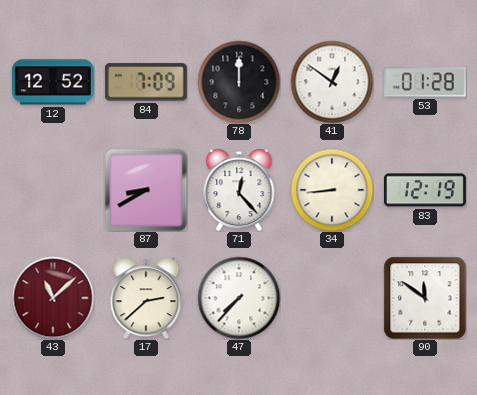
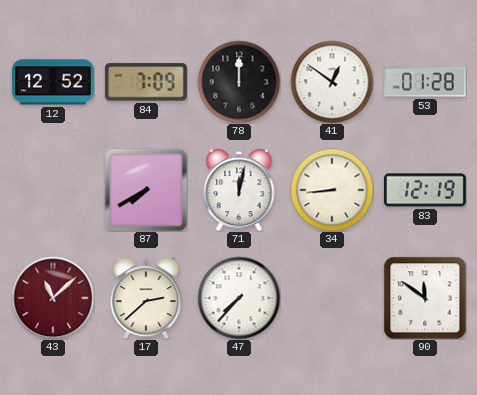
87: 8:40 -> 7:40 (146, 190)
71: 12:23 -> 12:02 (239, 190)
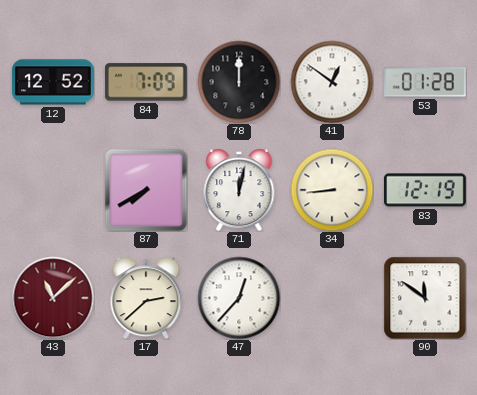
47: 7:37 -> 12:37 (239, 298)
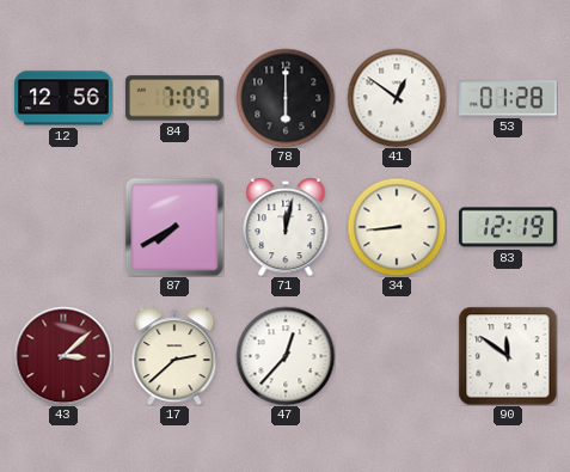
12: 12:52 -> 12:56 (63, 98)
78: 12:00 -> 6:00 (286, 98)
43: 11:08 -> 3:08 (63, 356)
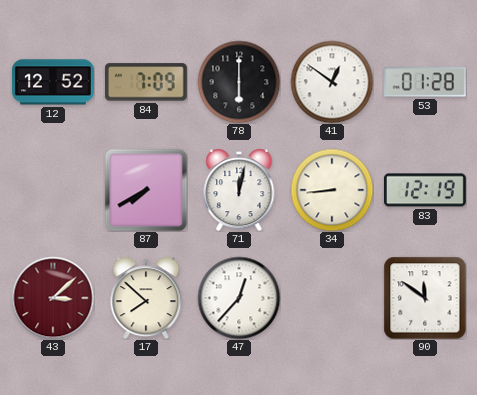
12: 12:56 -> 12:52 (53, 82)
17: 2:38 -> 7:52 (146, 298)
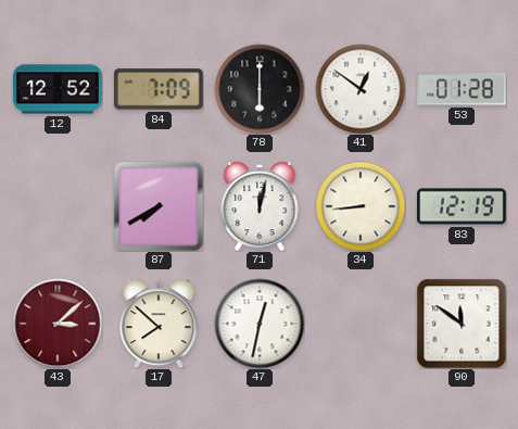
47: 12:37 -> 12:32 (260, 324)
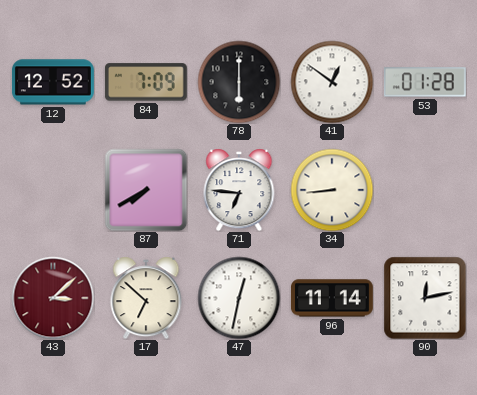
71: 12:02 -> 6:46 (239, 190)
83: 12:19 -> none (462, 206)
17: 7:52 -> 6:52 (146, 298)
96: none -> 11:14 (332, 298)
90: 11:51 -> 12:13 (425, 298)
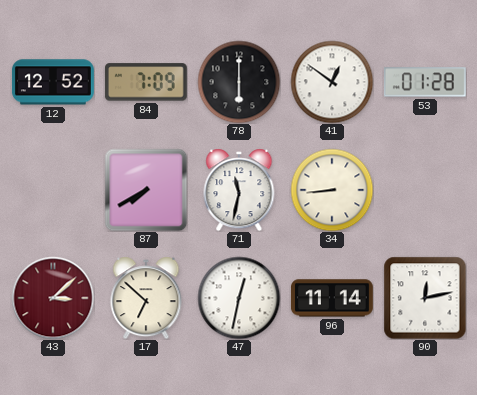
71: 6:46 -> 11:32 (239, 190)
